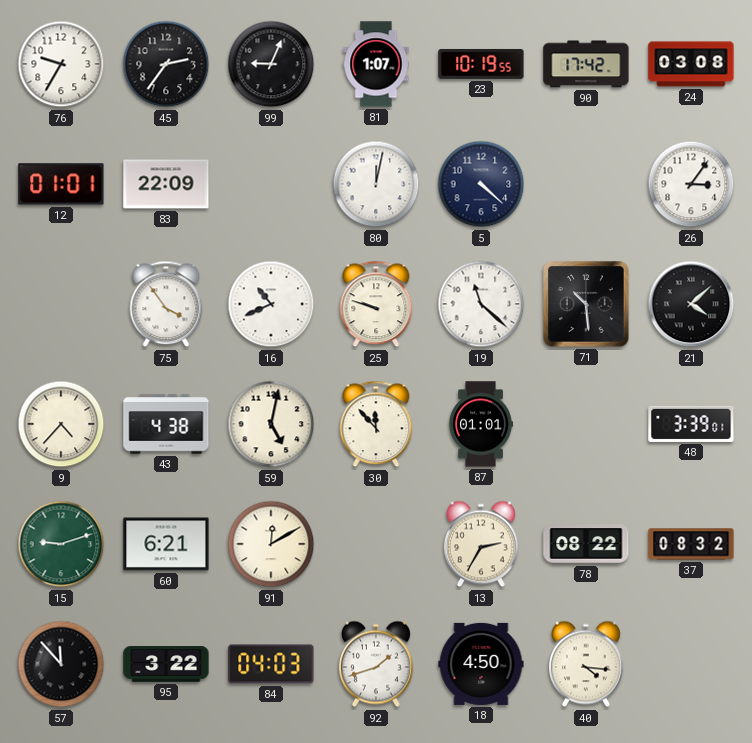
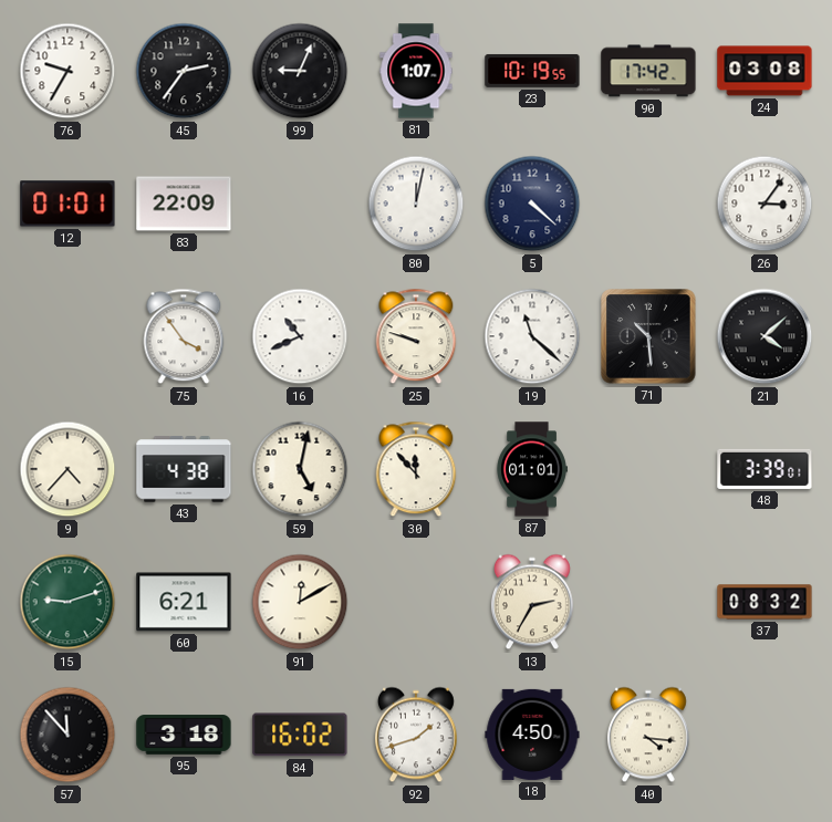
78: 08:22 -> none (586, 544)
95: 3:22 -> 3:18 (184, 735)
84: 04:03 -> 16:02 (300, 735)
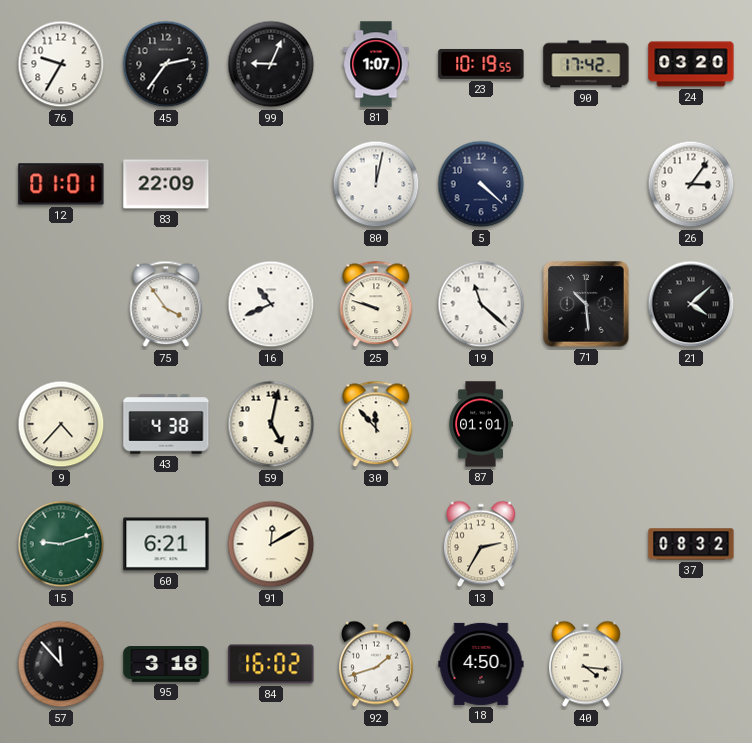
24: 03:08 -> 03:20 (691, 64)
48: 3:39 -> none (765, 469)
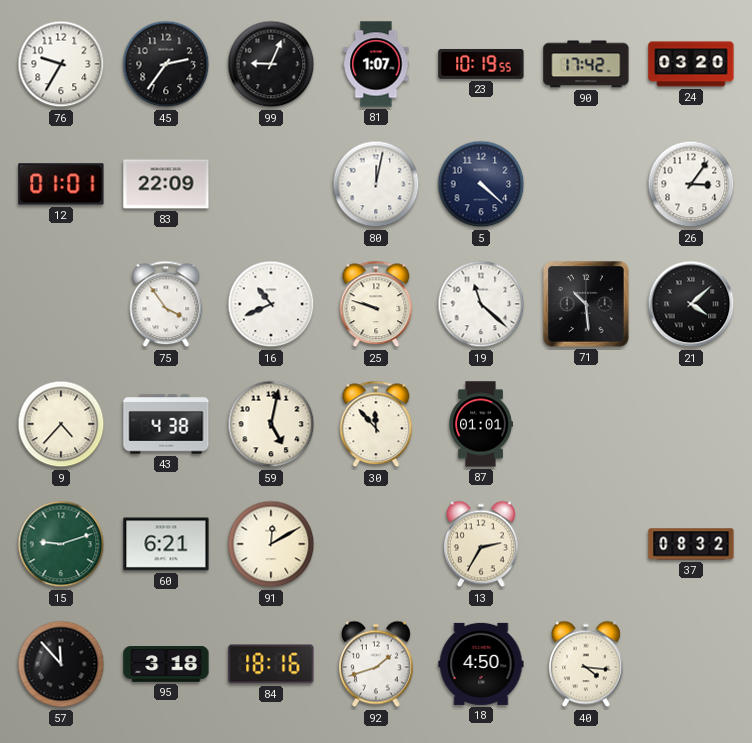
84: 16:02 -> 18:16 (271, 664)
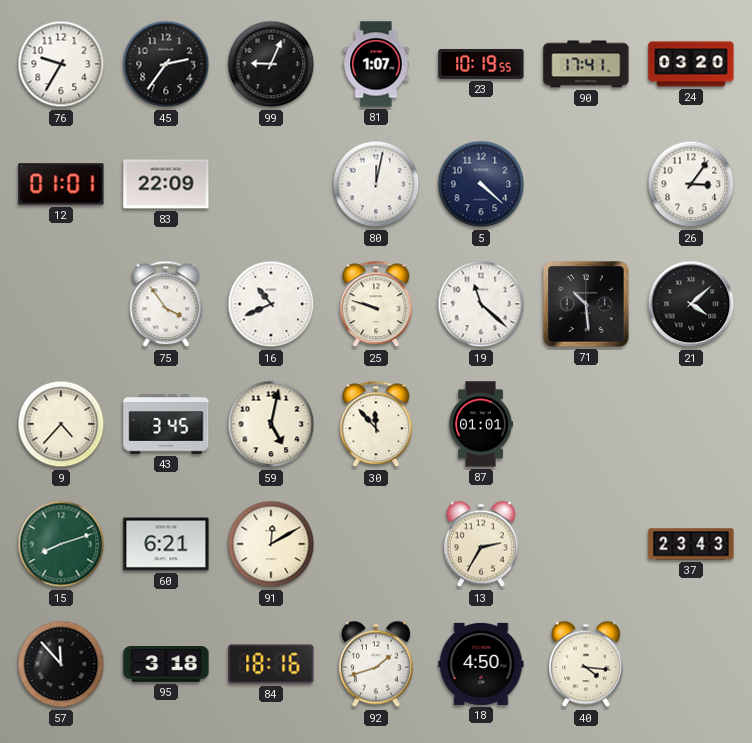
90: 17:42 -> 17:41 (586, 64)
43: 4:38 -> 3:45 (166, 424)
15: 9:12 -> 8:12 (61, 544)
37: 08:32 -> 23:43 (691, 544)
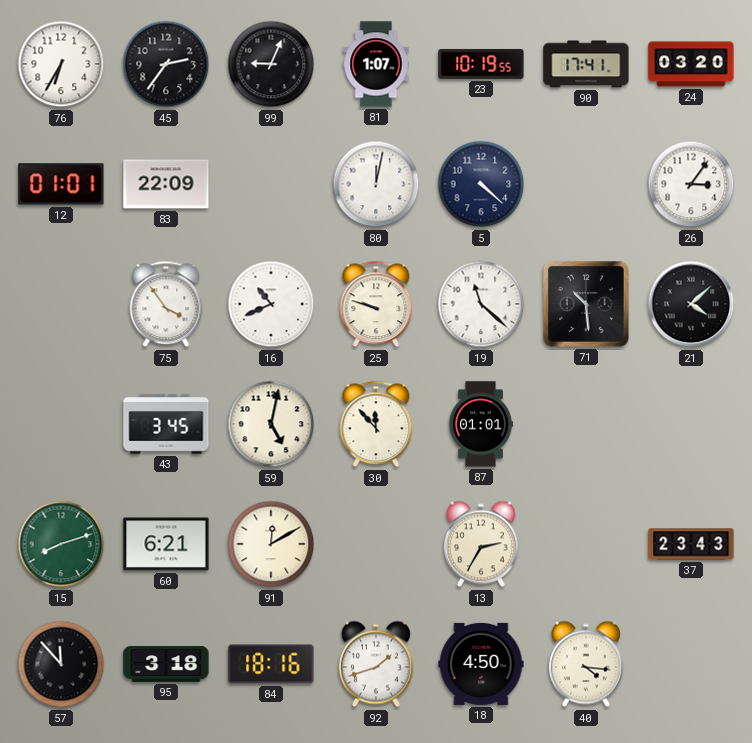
76: 9:35 -> 6:35 (61, 64)
9: 4:37 -> none (61, 424)
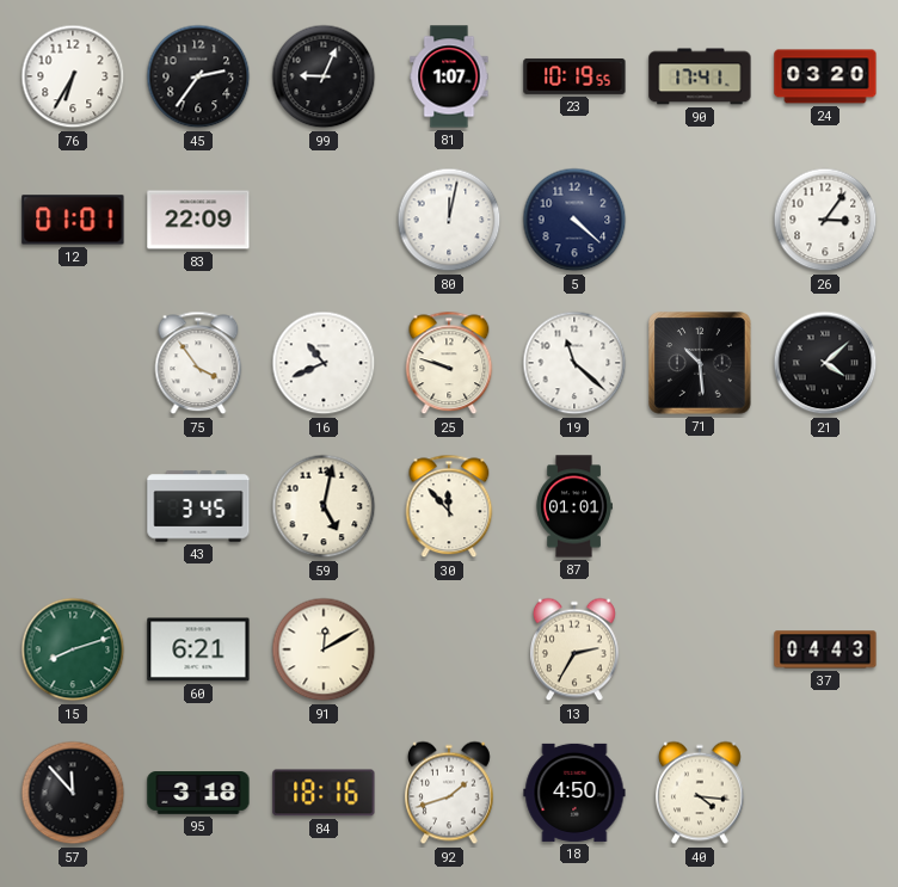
37: 23:43 -> 04:43 (825, 649)
